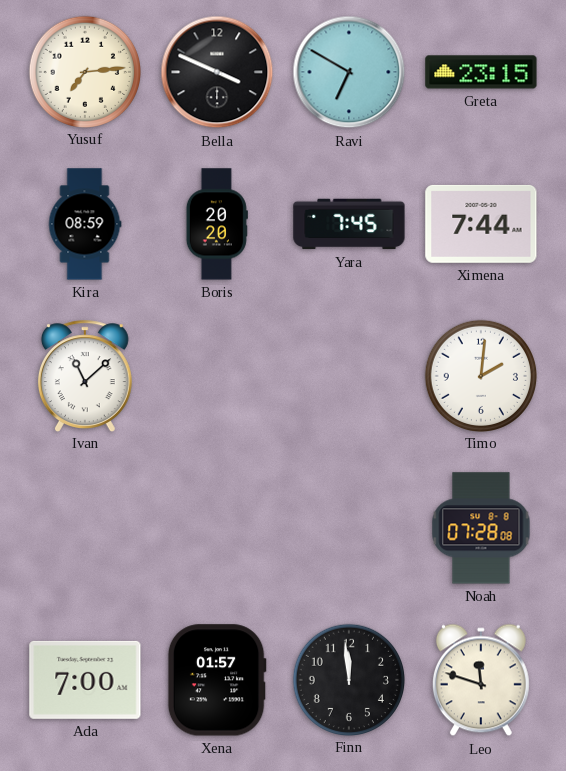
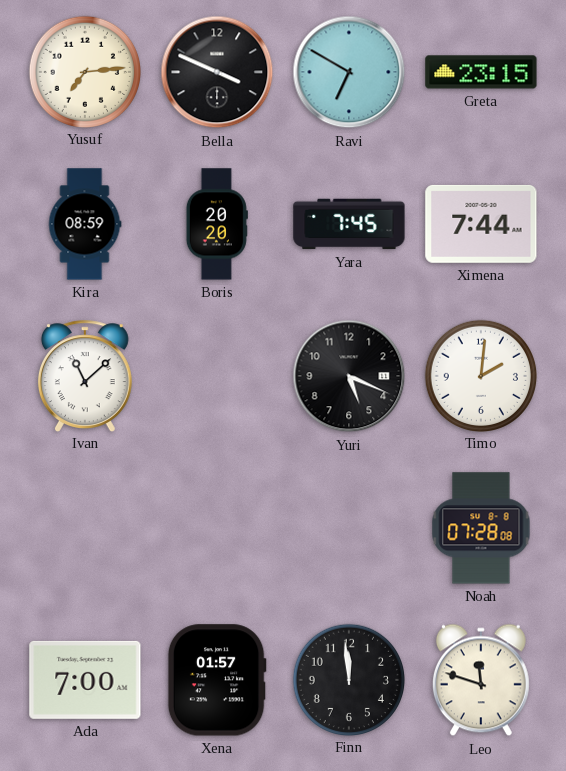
Yuri: none -> 5:19 (349, 376)
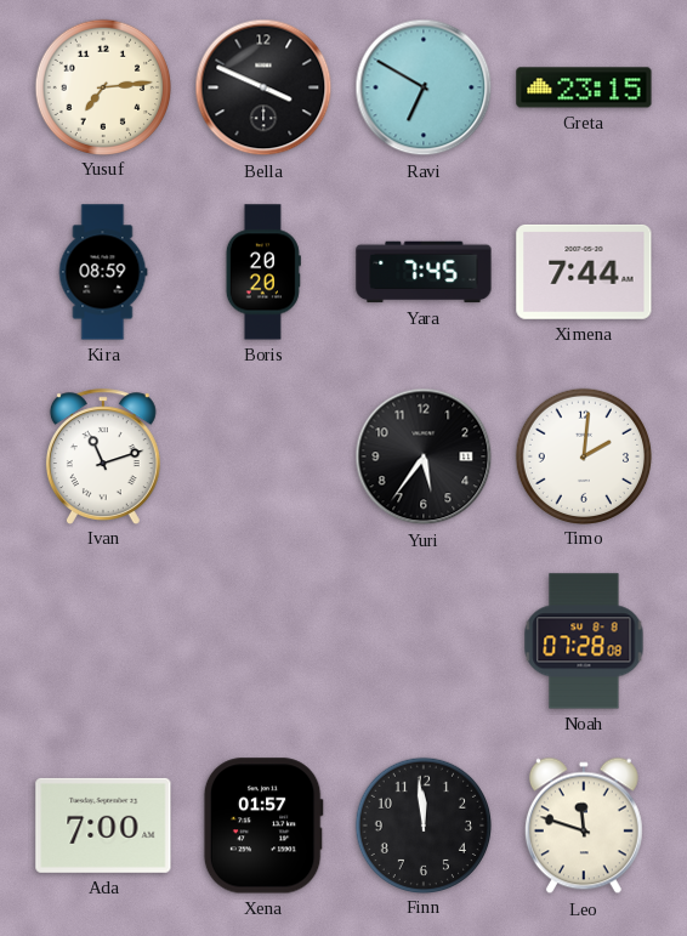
Ivan: 11:08 -> 11:12 (103, 456)
Yuri: 5:19 -> 5:36 (424, 456)
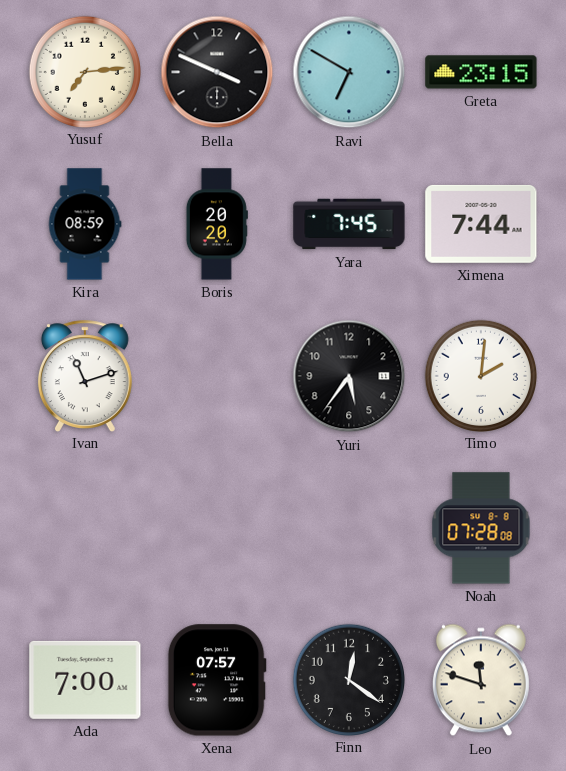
Xena: 01:57 -> 07:57 (217, 680)
Finn: 11:59 -> 12:21 (348, 679)
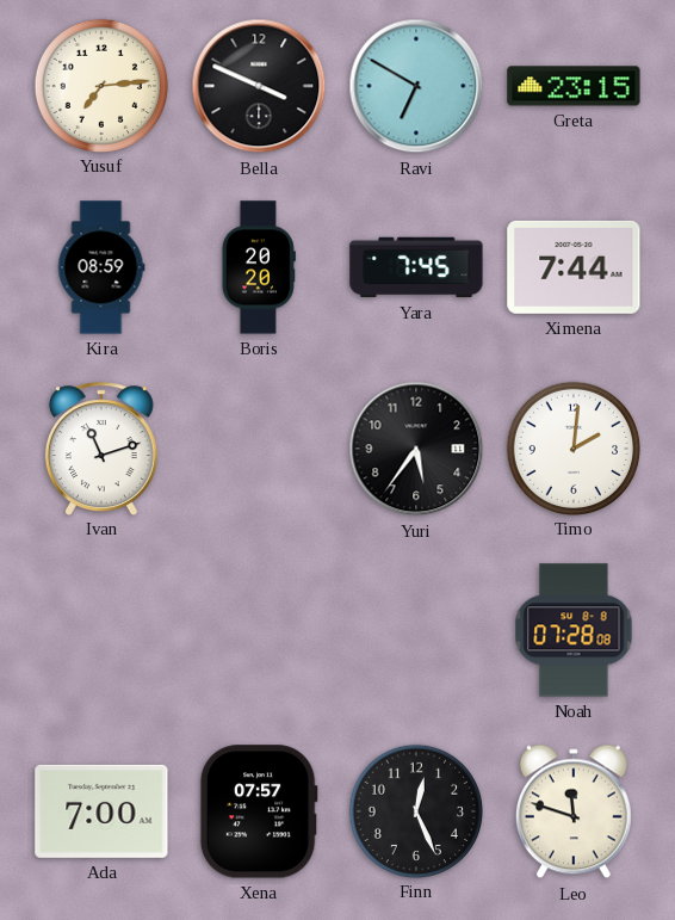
Finn: 12:21 -> 12:26 (415, 810)
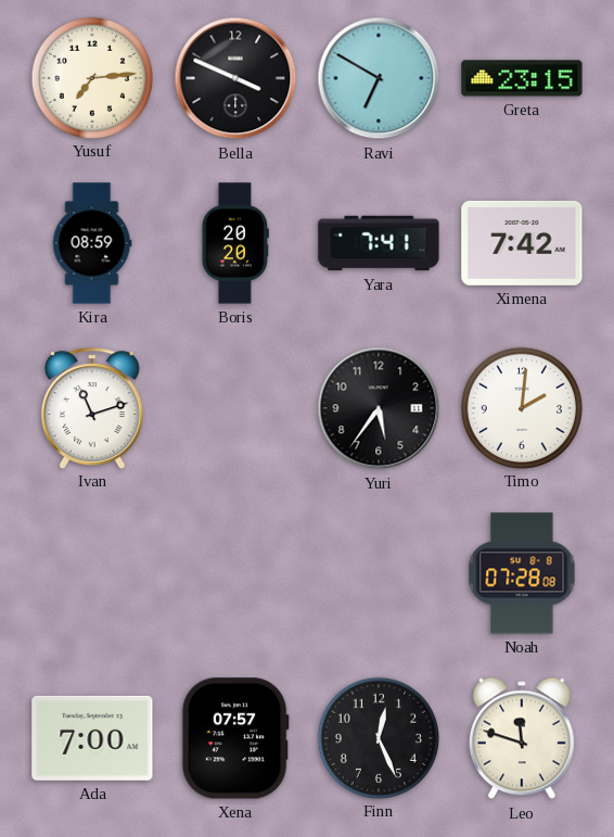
Yara: 7:45 -> 7:41 (379, 243)
Ximena: 7:44 -> 7:42 (522, 243)
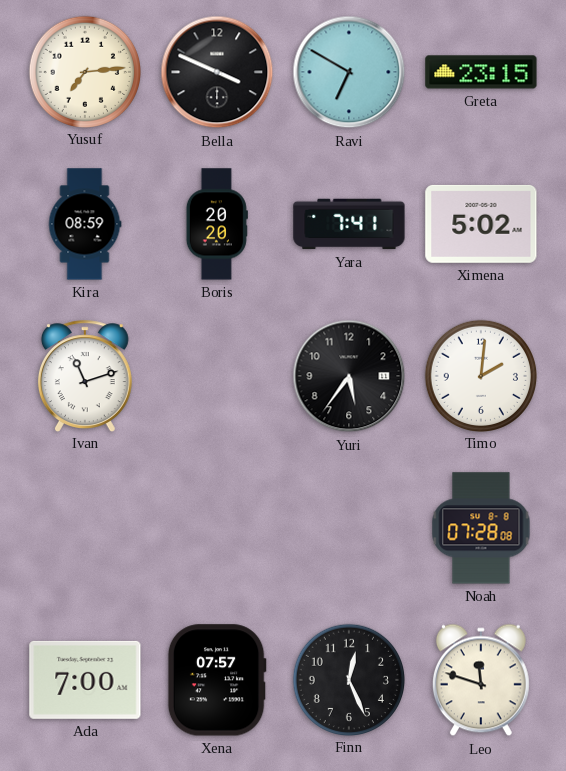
Ximena: 7:42 -> 5:02 (481, 224)
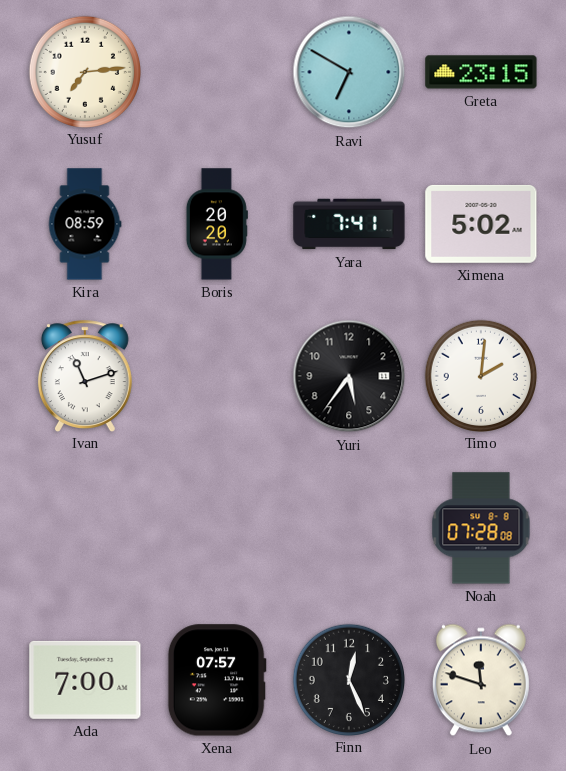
Bella: 3:49 -> none (217, 72)
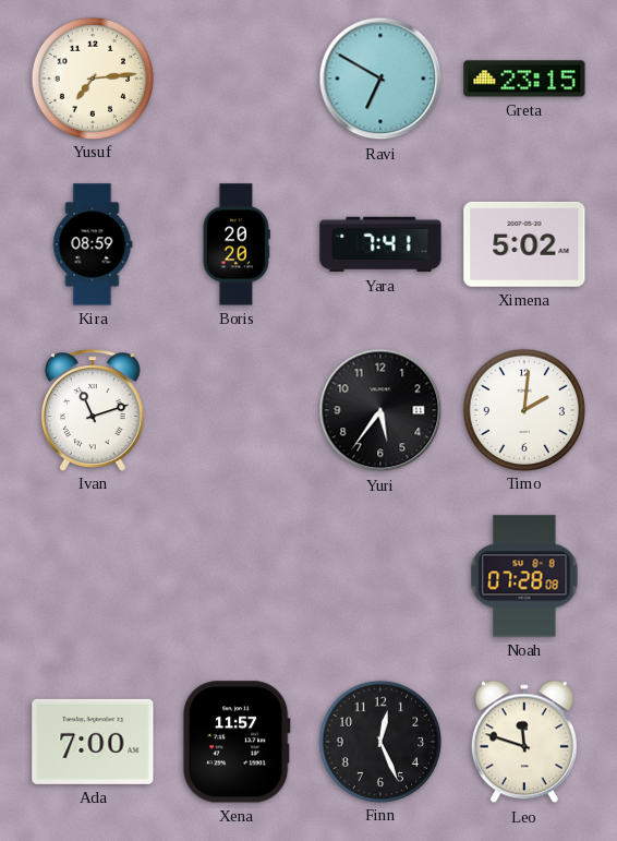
Xena: 07:57 -> 11:57 (237, 742)
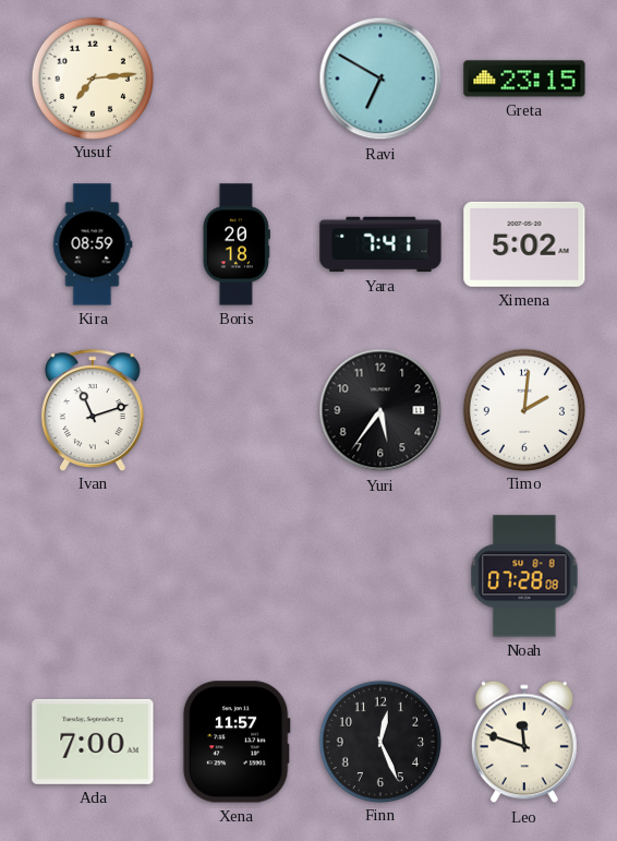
Boris: 20:20 -> 20:18 (237, 244)
